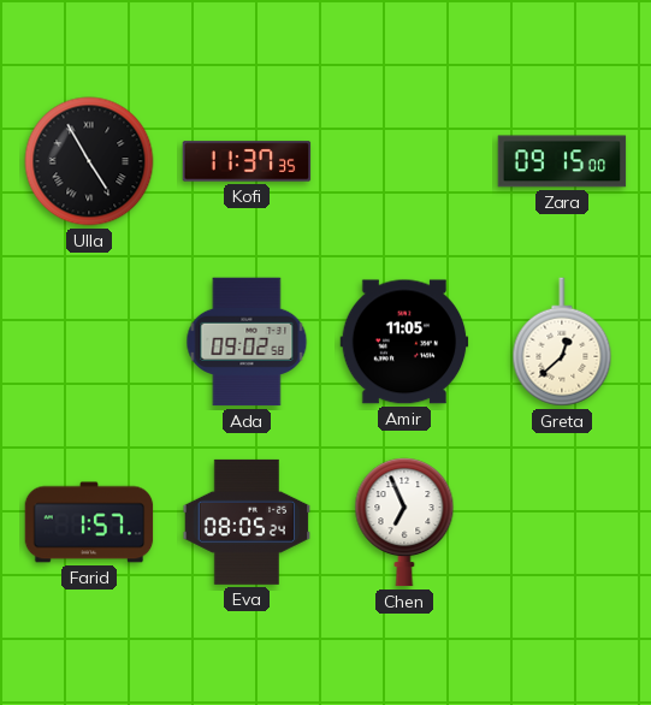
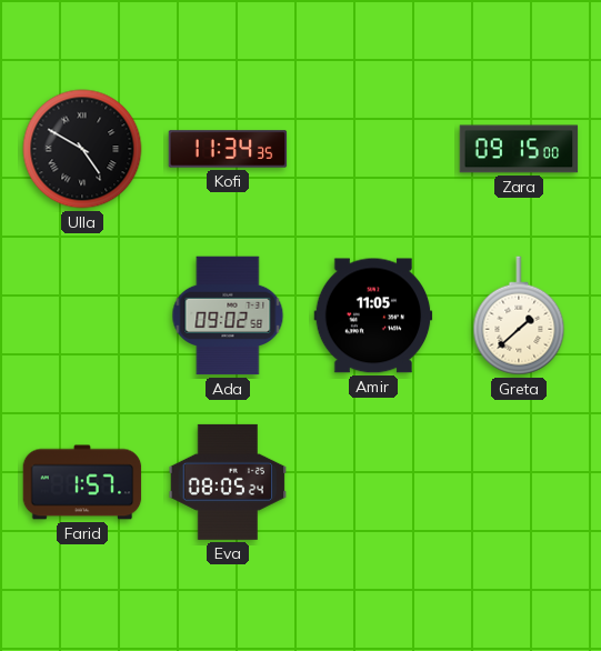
Ulla: 4:55 -> 4:50 (82, 149)
Kofi: 11:37 -> 11:34 (228, 149)
Greta: 12:38 -> 1:38 (519, 316)
Chen: 6:56 -> none (404, 522)
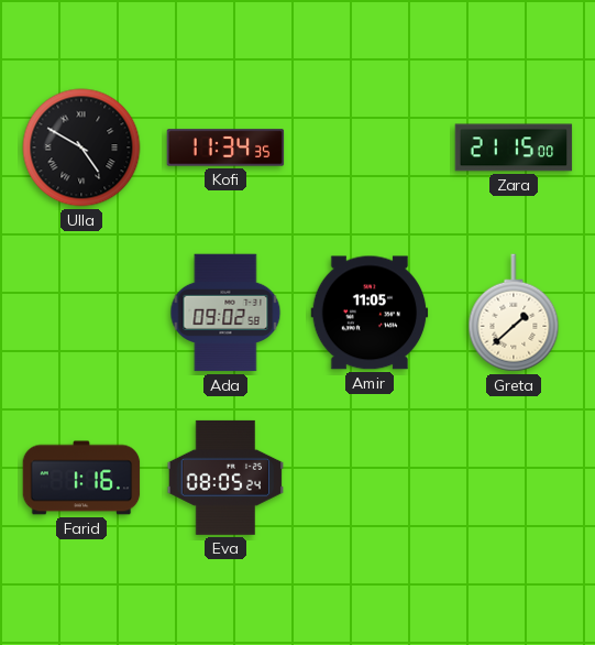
Zara: 09:15 -> 21:15 (514, 147)
Farid: 1:57 -> 1:16 (81, 478)
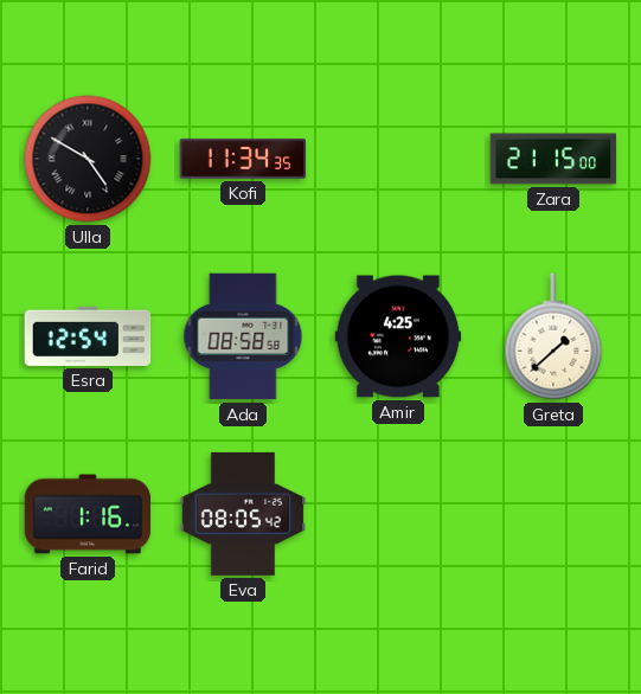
Esra: none -> 12:54 (88, 336)
Ada: 09:02 -> 08:58 (243, 336)
Amir: 11:05 -> 4:25 (398, 336)
Eva: 08:05:24 -> 08:05:42 (243, 514)
